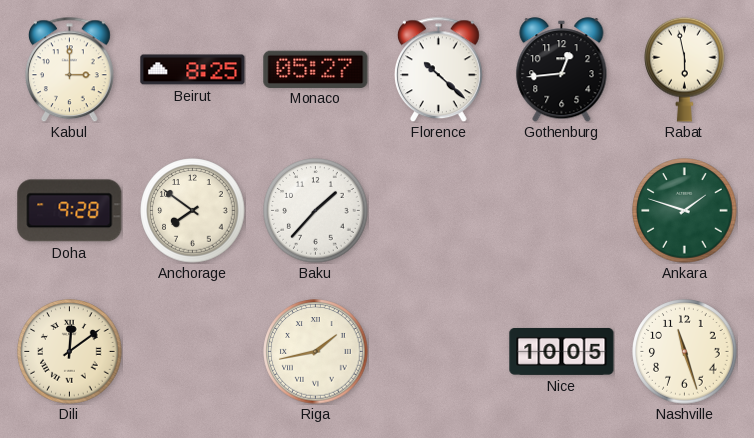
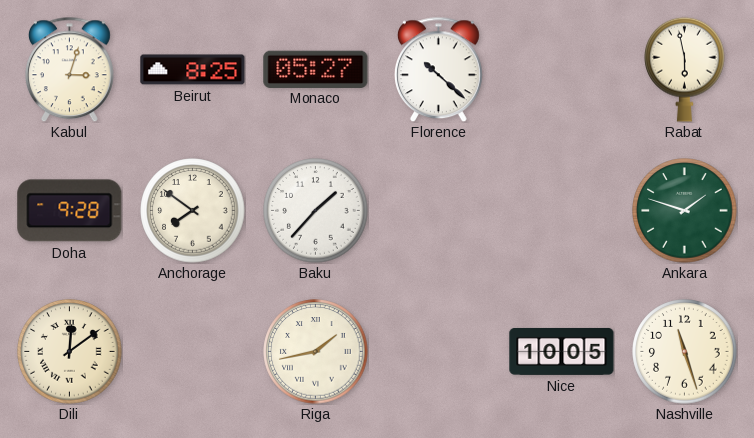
Kabul: 3:00 -> 3:03 (69, 69)
Gothenburg: 12:44 -> none (562, 70)
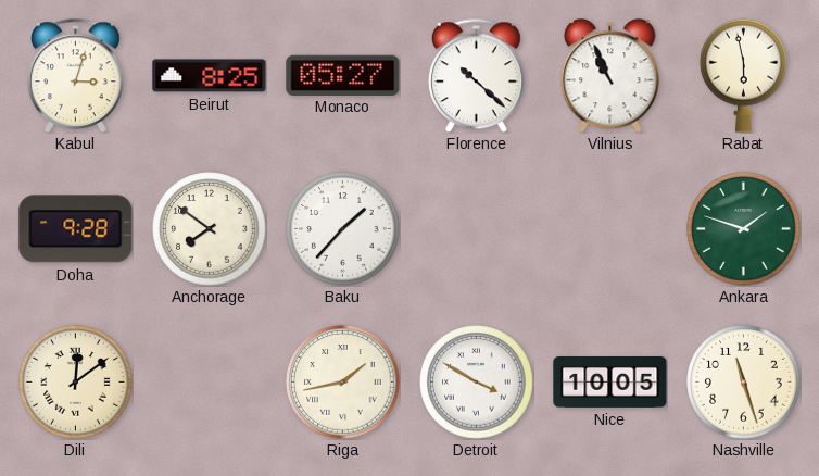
Vilnius: none -> 10:56 (610, 76)
Detroit: none -> 3:50 (477, 383)
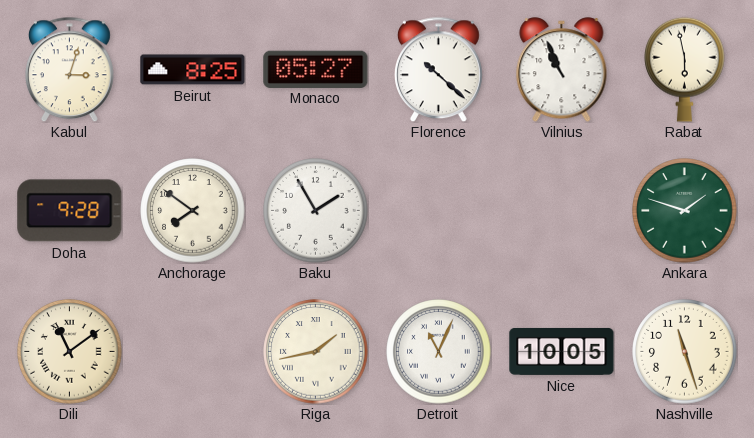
Baku: 1:37 -> 1:55 (316, 211)
Dili: 12:09 -> 11:09 (70, 352)
Detroit: 3:50 -> 11:04 (439, 352)
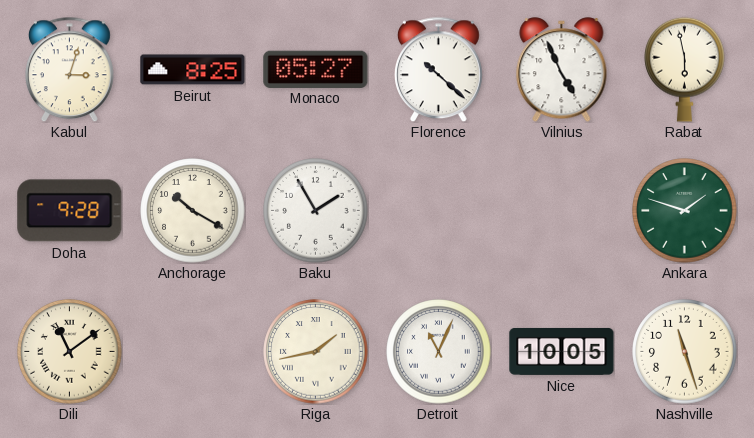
Vilnius: 10:56 -> 4:56 (562, 70)
Anchorage: 7:51 -> 10:20 (193, 211)
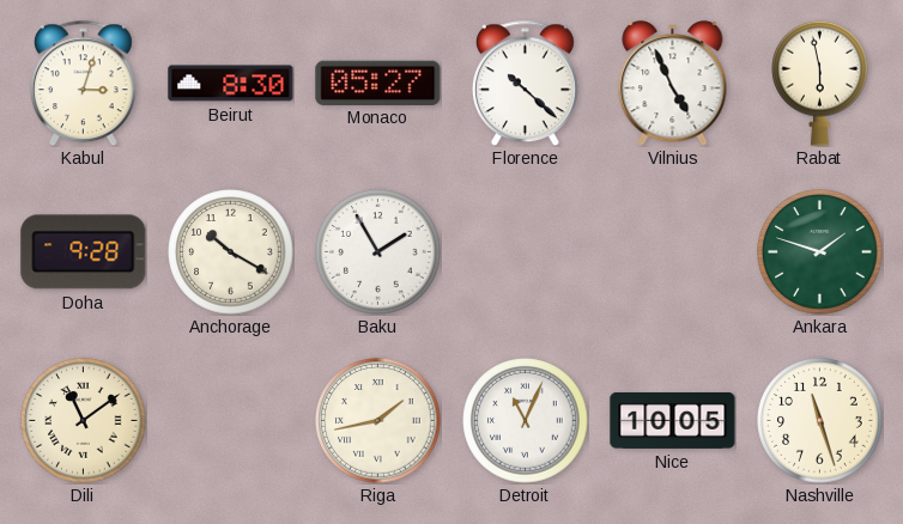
Beirut: 8:25 -> 8:30 (231, 84)
